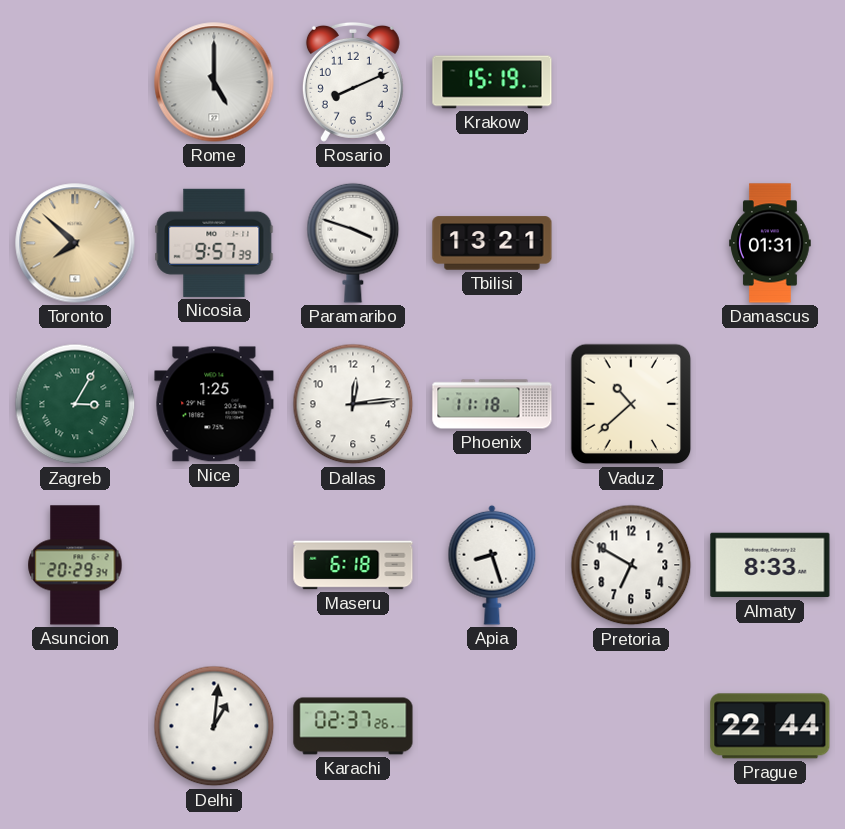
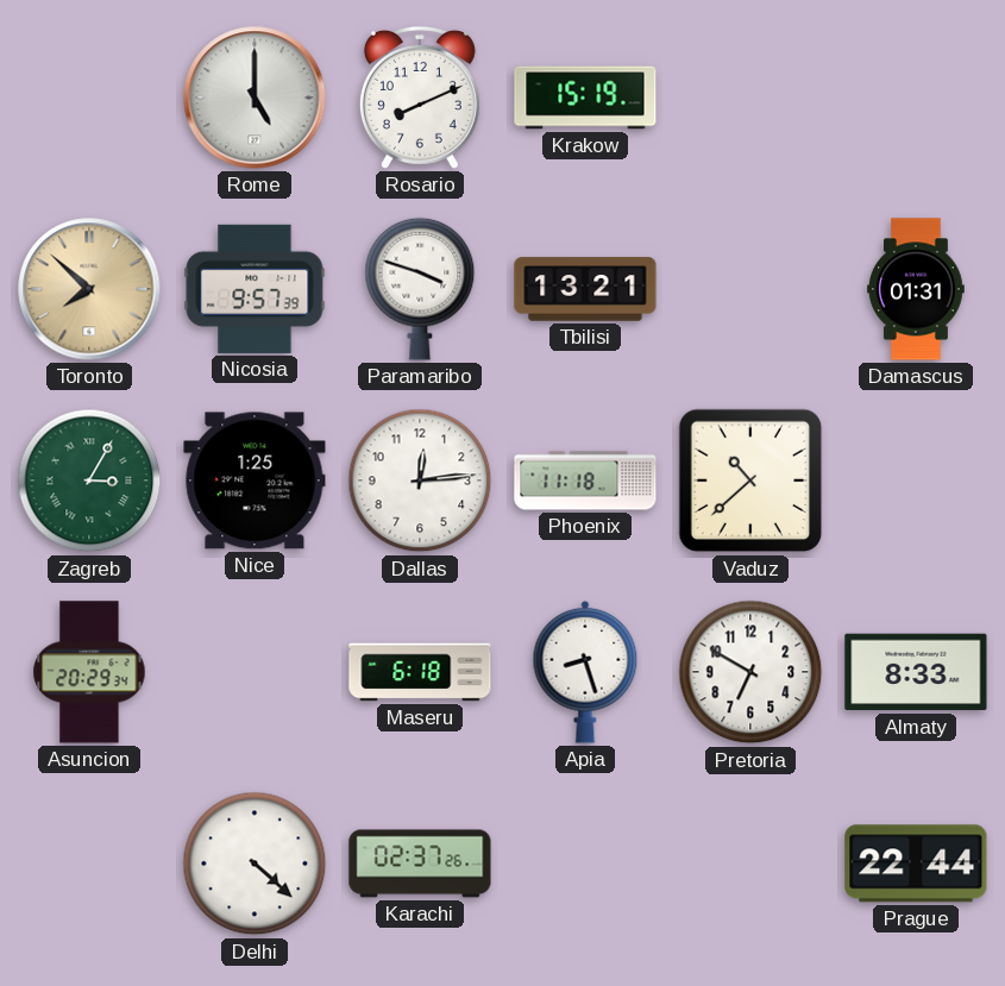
Delhi: 1:01 -> 4:22 (255, 863)
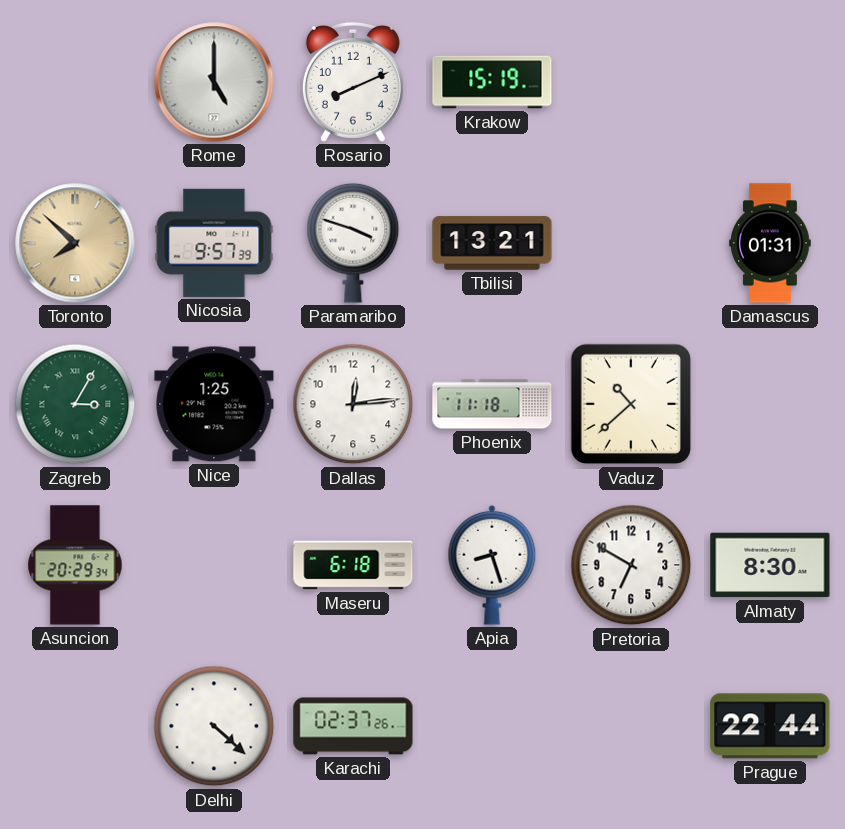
Almaty: 8:33 -> 8:30 (770, 565)
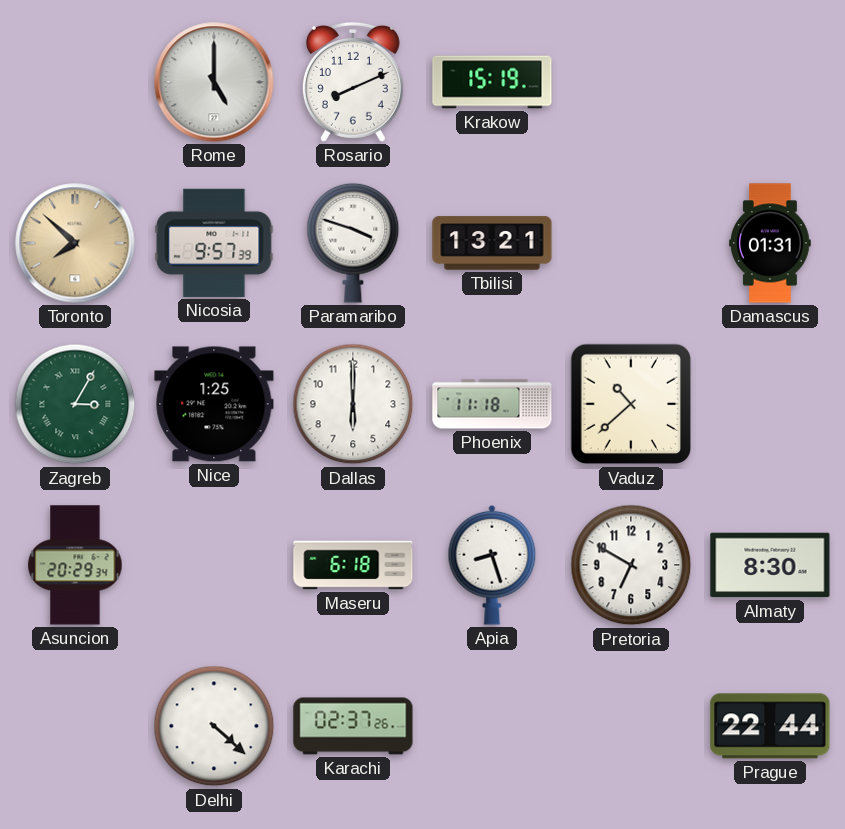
Dallas: 12:14 -> 6:00 (353, 404)
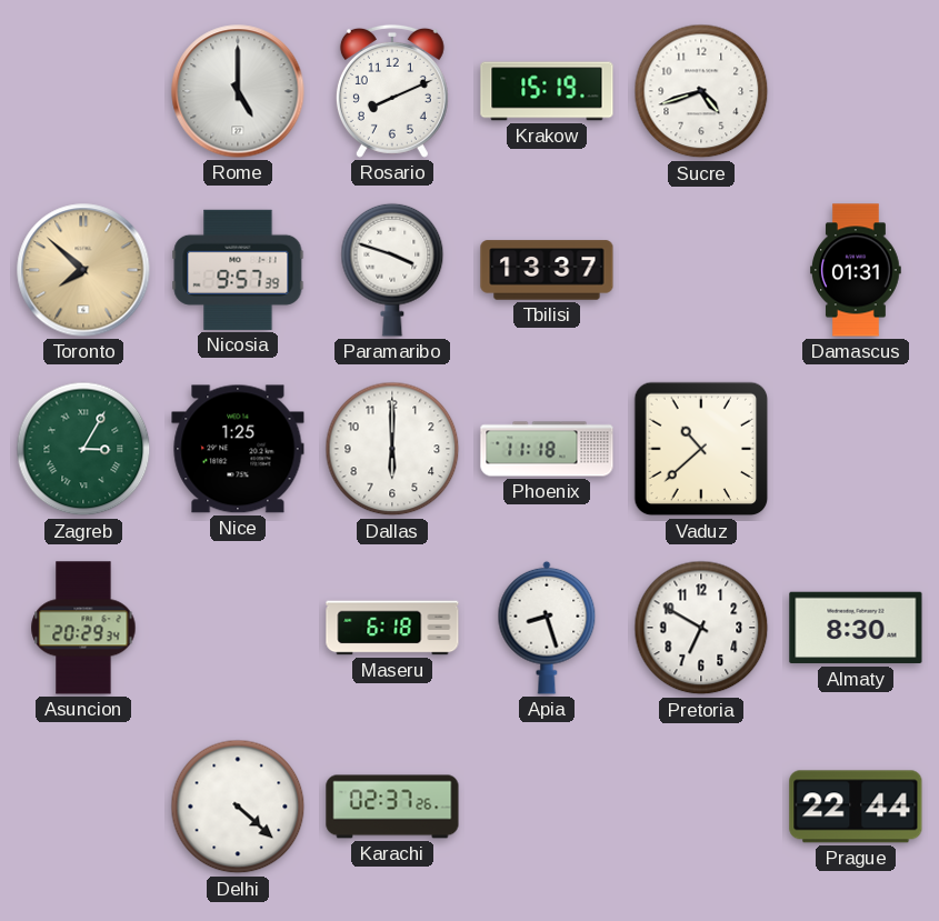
Sucre: none -> 4:42 (701, 91)
Tbilisi: 13:21 -> 13:37 (547, 270)
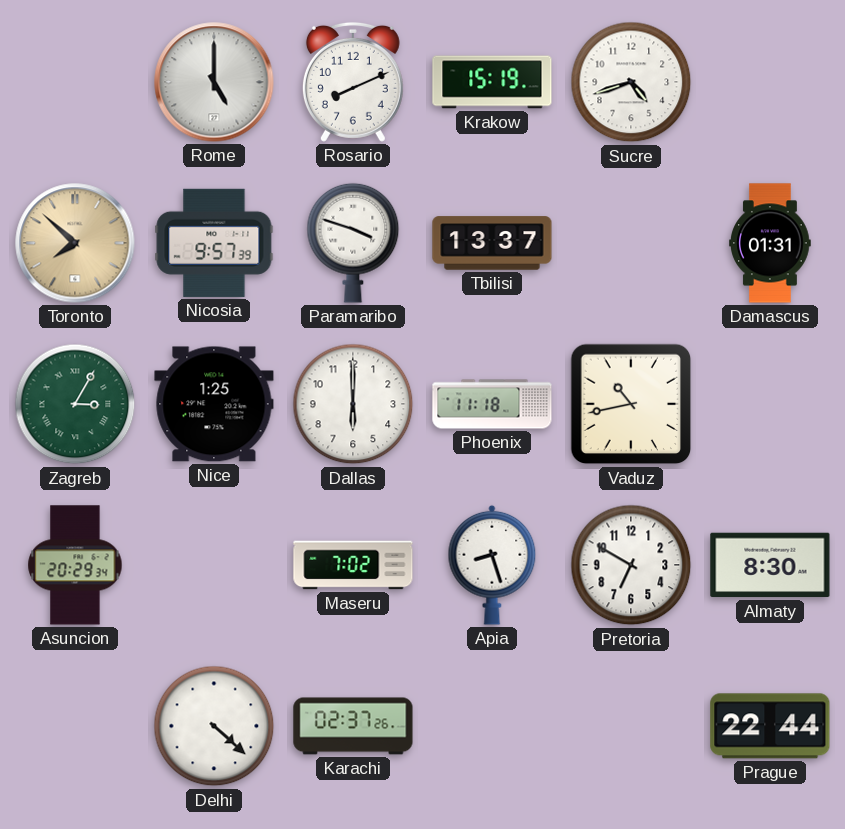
Vaduz: 10:38 -> 10:43 (631, 404)
Maseru: 6:18 -> 7:02 (353, 565)
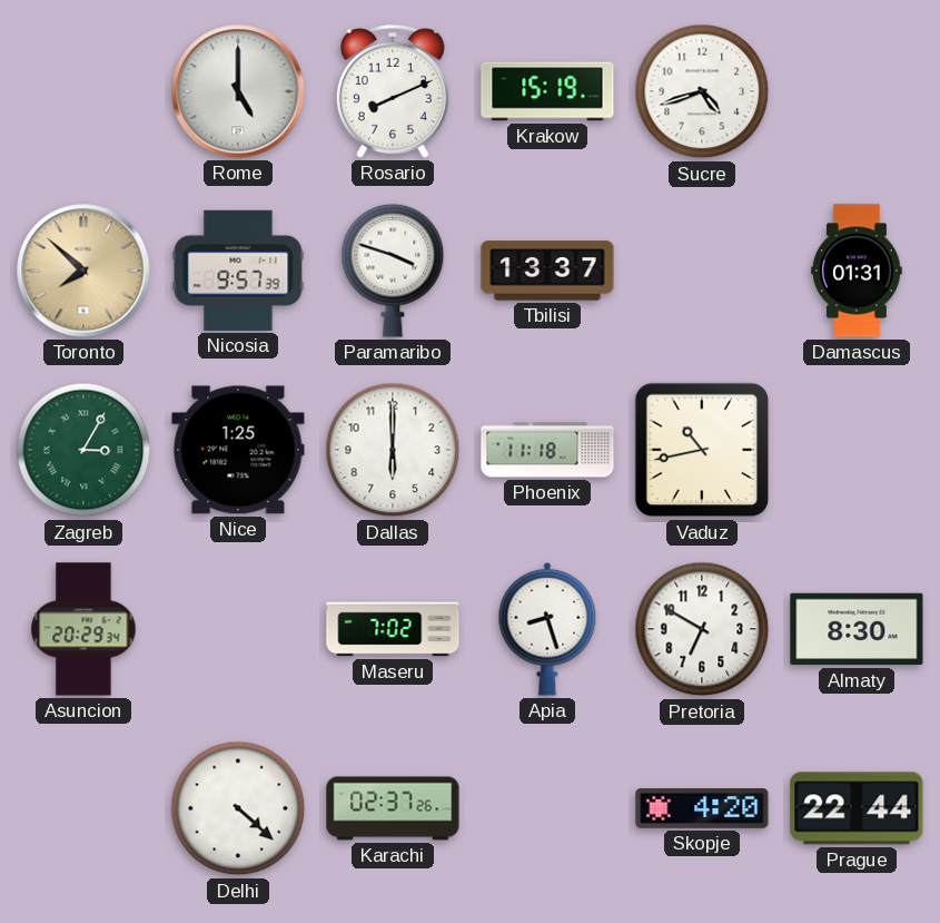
Skopje: none -> 4:20 (702, 809)
